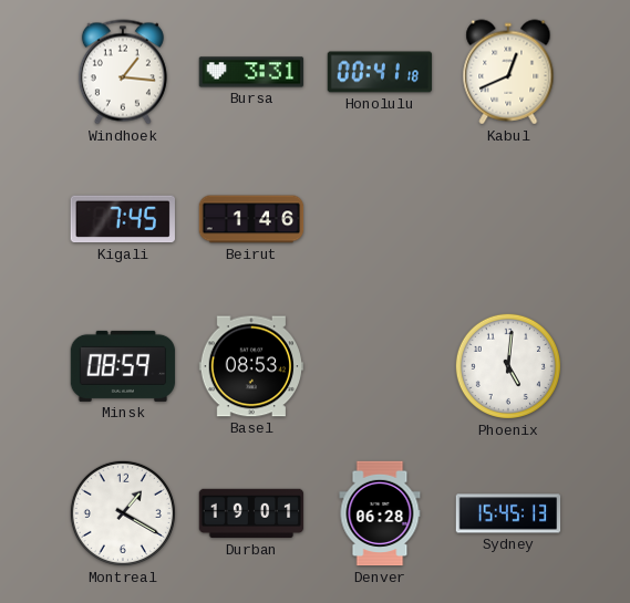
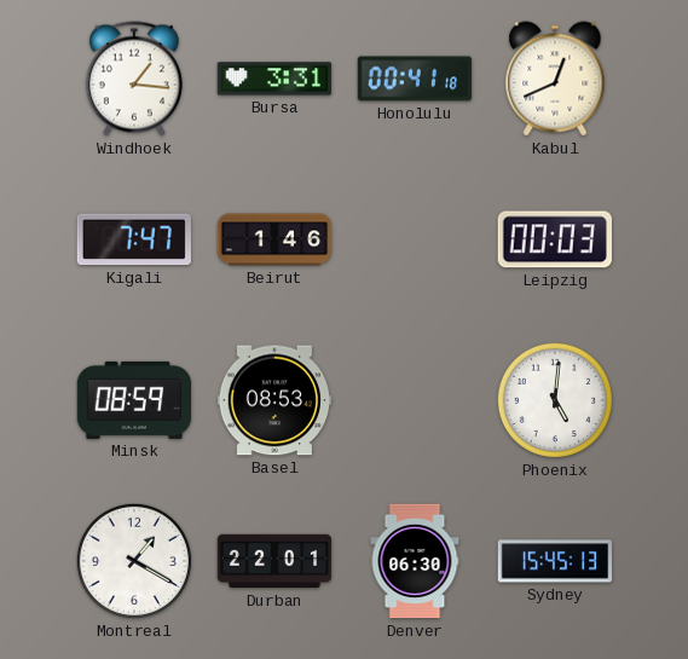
Kigali: 7:45 -> 7:47 (134, 239)
Leipzig: none -> 00:03 (555, 239)
Durban: 19:01 -> 22:01 (274, 561)
Denver: 06:28 -> 06:30 (415, 561)
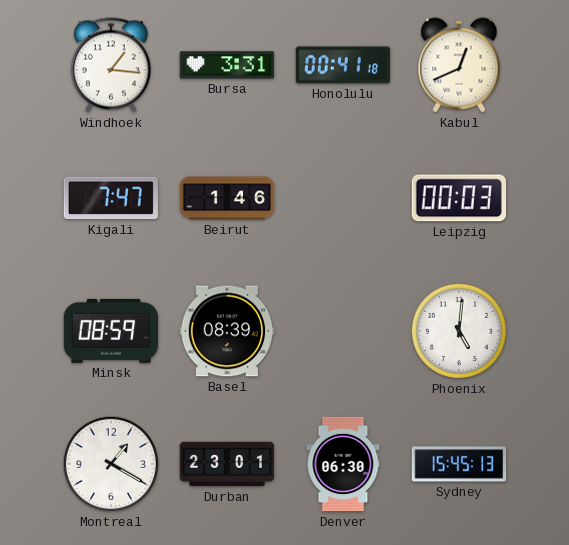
Basel: 08:53 -> 08:39 (227, 331)
Durban: 22:01 -> 23:01 (227, 464)
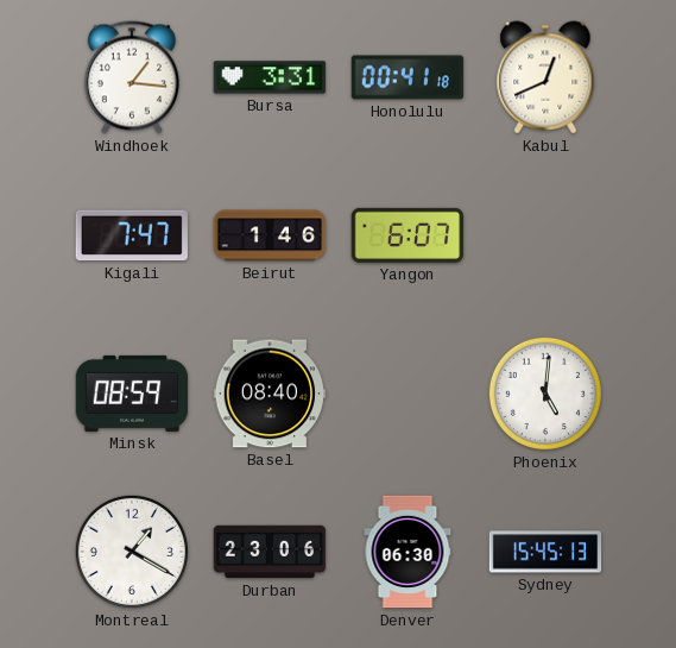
Yangon: none -> 6:07 (406, 235)
Leipzig: 00:03 -> none (459, 198)
Basel: 08:39 -> 08:40 (270, 394)
Durban: 23:01 -> 23:06 (270, 552)
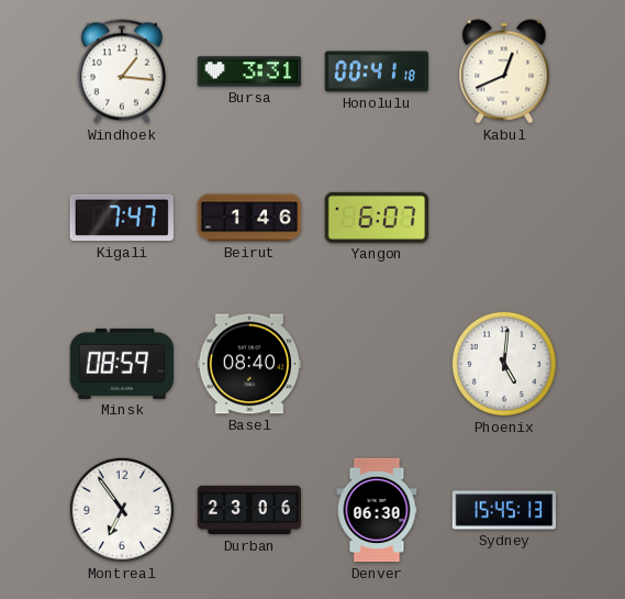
Montreal: 1:20 -> 6:54 (122, 510)
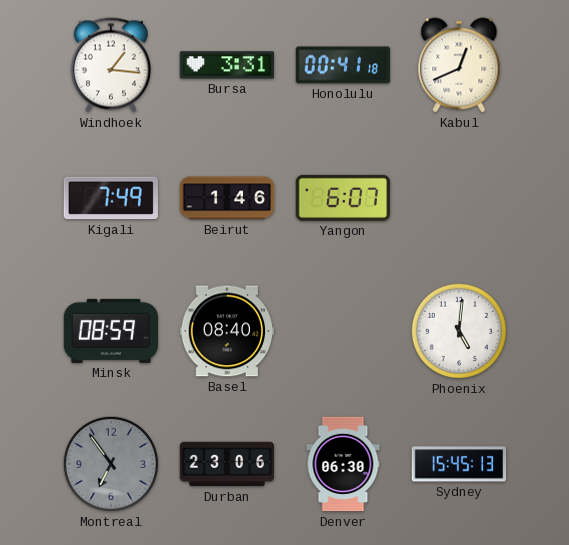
Kigali: 7:47 -> 7:49 (111, 198)
Montreal dial: white -> grey (111, 464)
